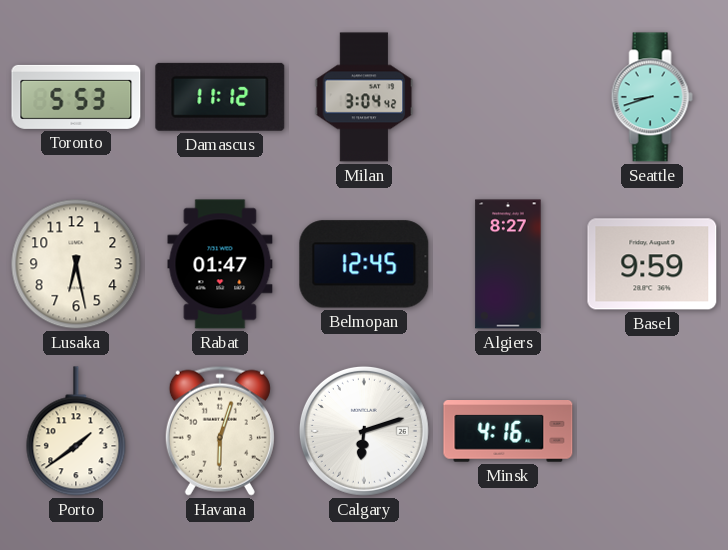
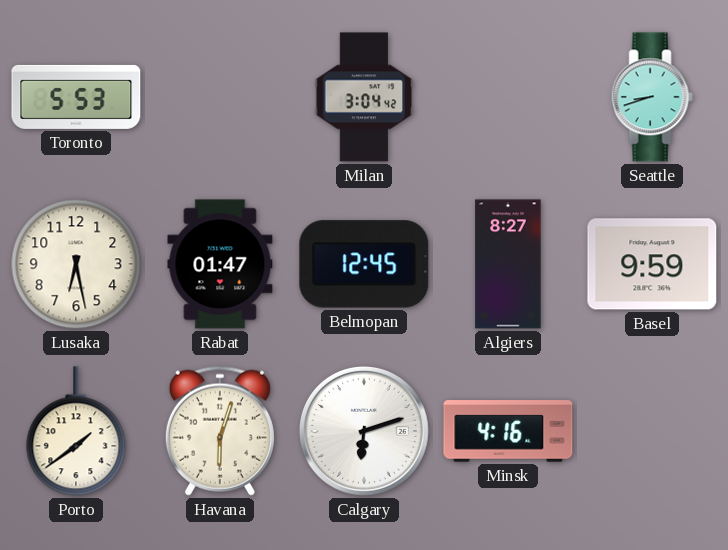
Damascus: 11:12 -> none (220, 97)
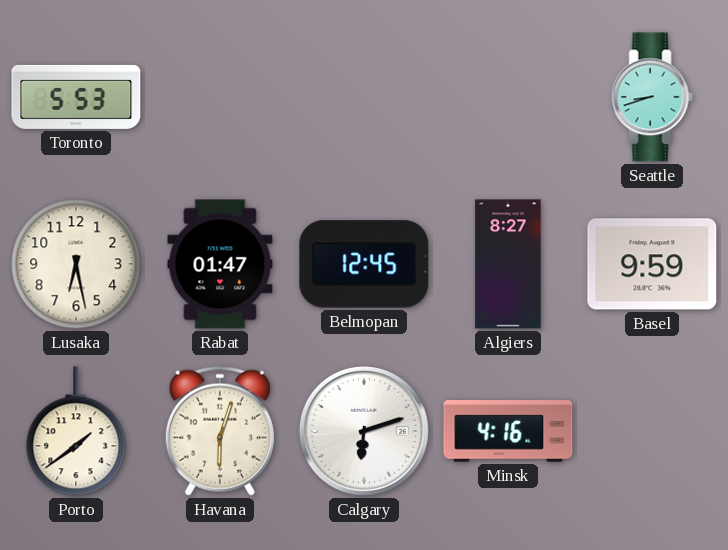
Milan: 3:04 -> none (364, 97)
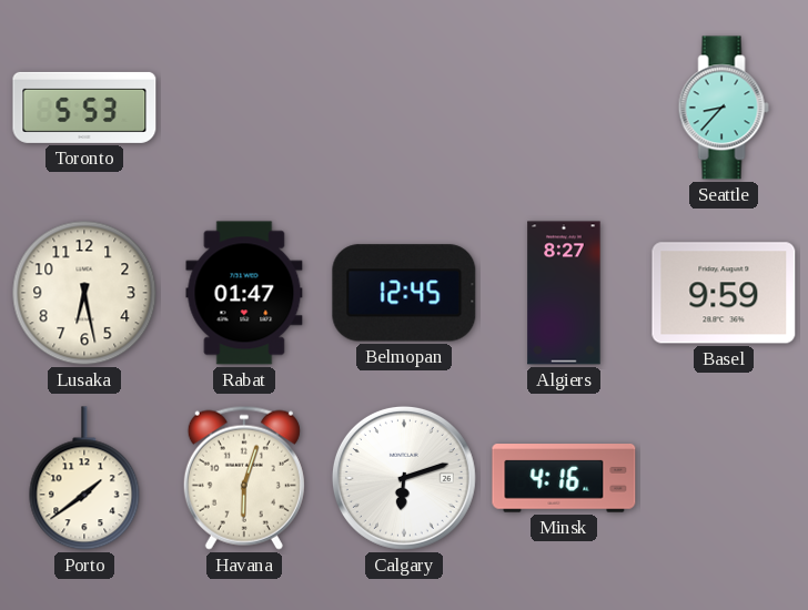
Seattle: 8:42 -> 8:37 (724, 108)
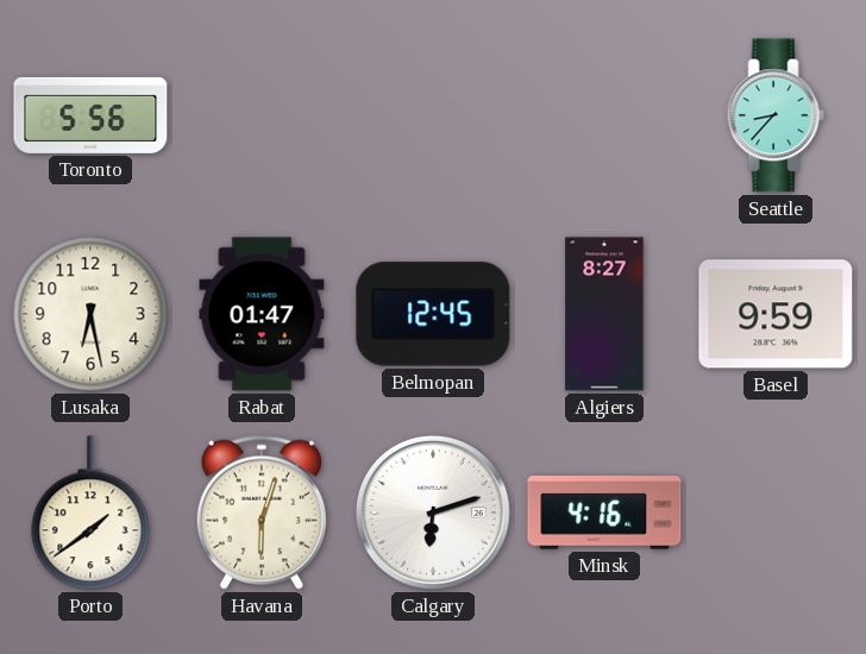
Toronto: 5:53 -> 5:56 (90, 115)
